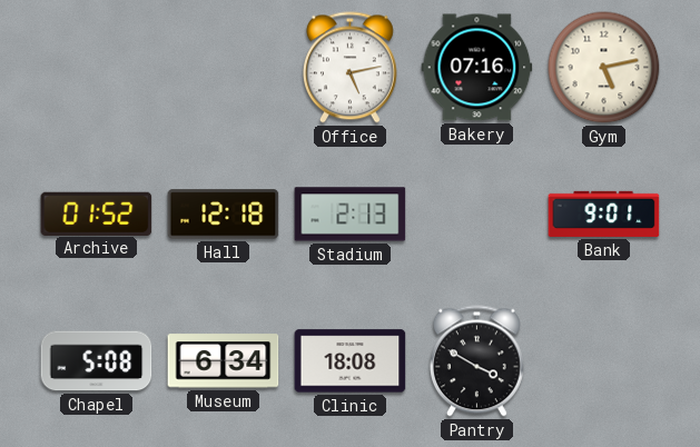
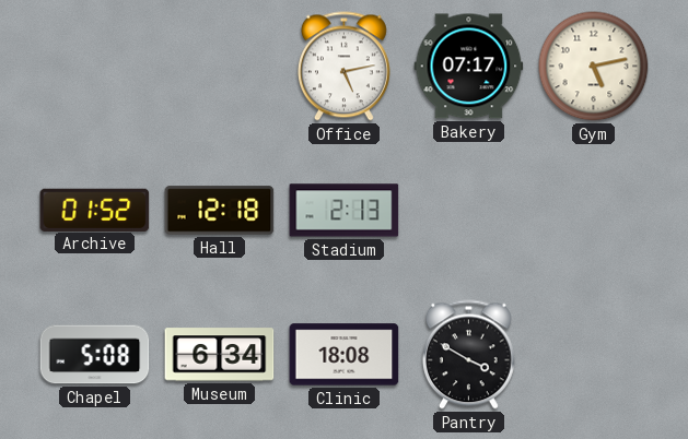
Bakery: 07:16 -> 07:17 (469, 67)
Bank: 9:01 -> none (604, 213)
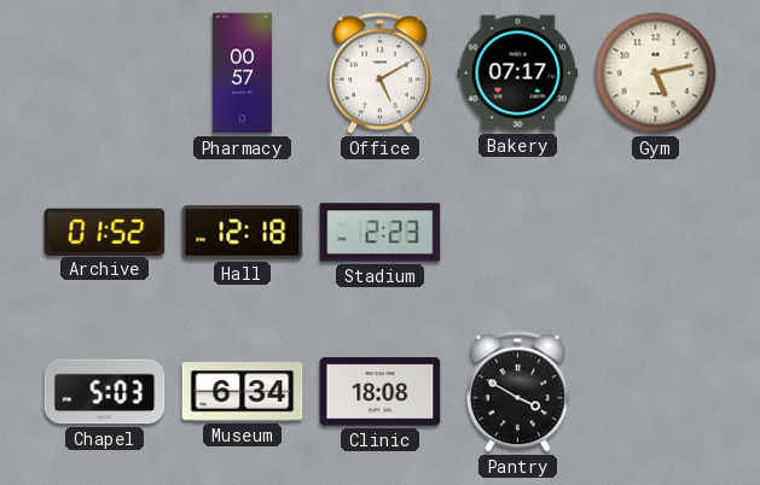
Pharmacy: none -> 00:57 (242, 74)
Office: 5:13 -> 5:10 (379, 74)
Stadium: 2:13 -> 2:23 (381, 233)
Chapel: 5:08 -> 5:03 (105, 392)
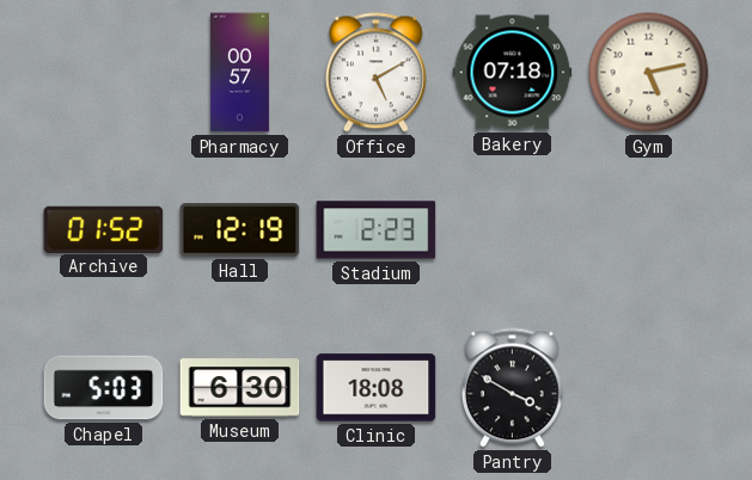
Bakery: 07:17 -> 07:18 (513, 73)
Hall: 12:18 -> 12:19 (240, 230)
Museum: 6:34 -> 6:30 (240, 388)
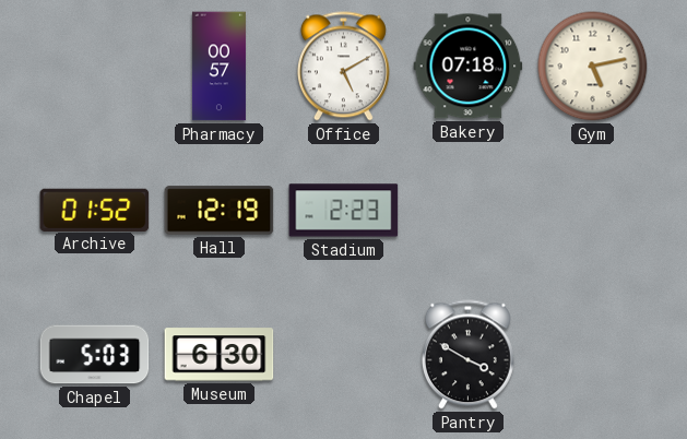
Clinic: 18:08 -> none (377, 388)
